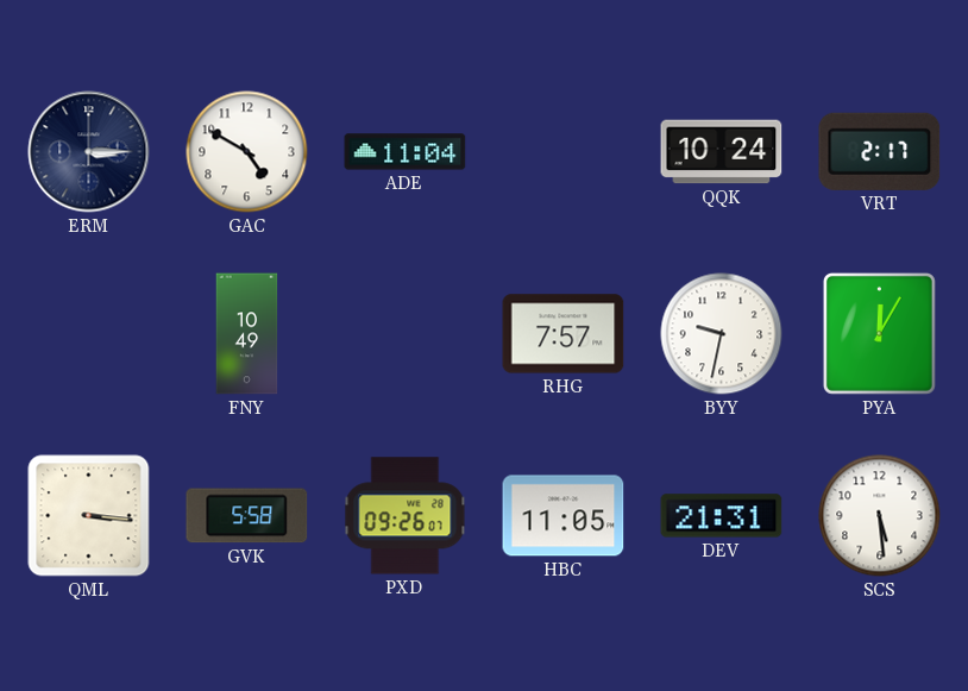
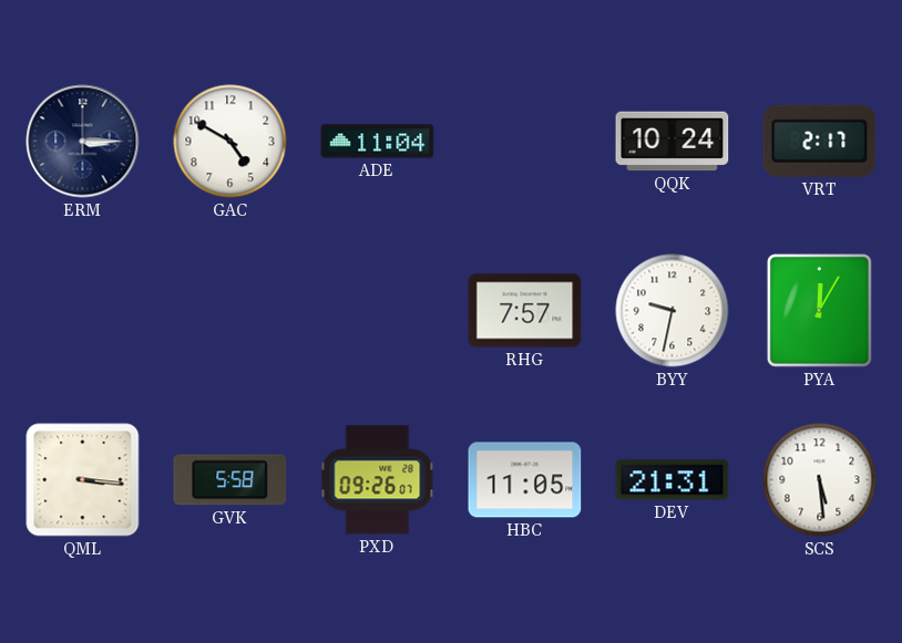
FNY: 10:49 -> none (247, 334)
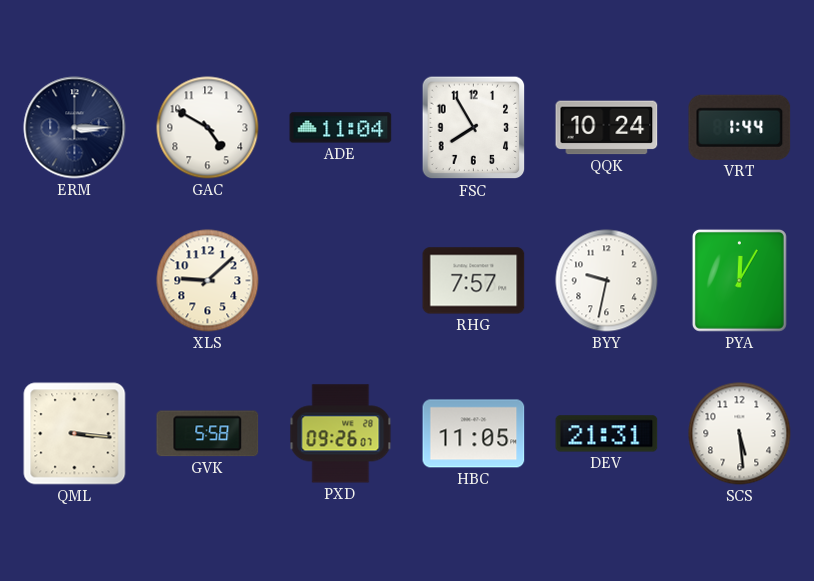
FSC: none -> 7:55 (474, 128)
VRT: 2:17 -> 1:44 (740, 127)
XLS: none -> 9:08 (208, 281)
